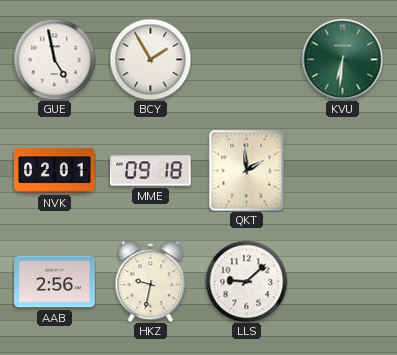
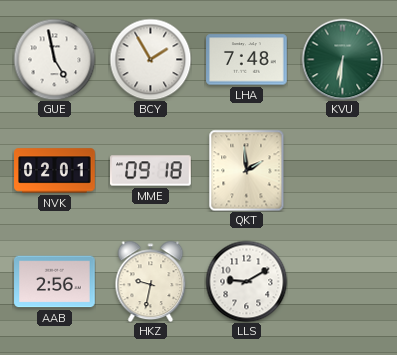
LHA: none -> 7:48 (247, 60)
LLS: 9:08 -> 9:10 (246, 281)
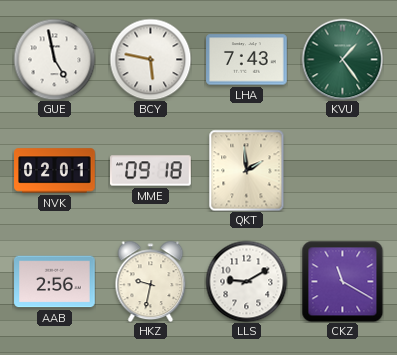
BCY: 1:55 -> 5:47 (150, 59)
LHA: 7:48 -> 7:43 (247, 60)
KVU: 6:31 -> 1:24 (342, 59)
CKZ: none -> 11:20 (342, 281)
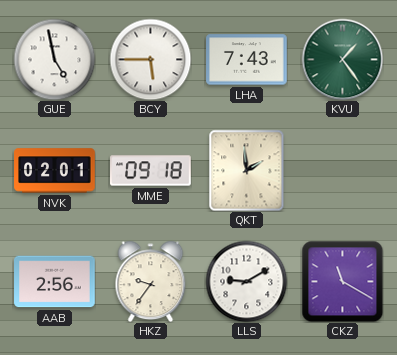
BCY: 5:47 -> 5:45 (150, 59)
HKZ: 9:32 -> 9:36 (151, 281)
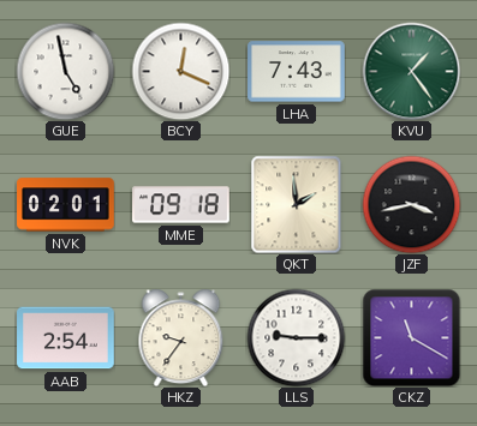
BCY: 5:45 -> 12:19 (180, 71)
JZF: none -> 3:43 (411, 204)
AAB: 2:56 -> 2:54 (66, 338)
LLS: 9:10 -> 9:15 (296, 337)
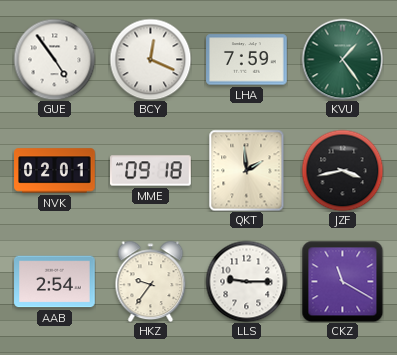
GUE: 4:58 -> 4:54 (54, 59)
LHA: 7:43 -> 7:59 (247, 60)
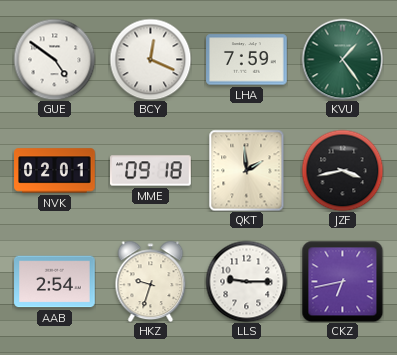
GUE: 4:54 -> 4:51 (54, 59)
HKZ: 9:36 -> 9:33 (151, 281)
CKZ: 11:20 -> 6:43 (342, 281)
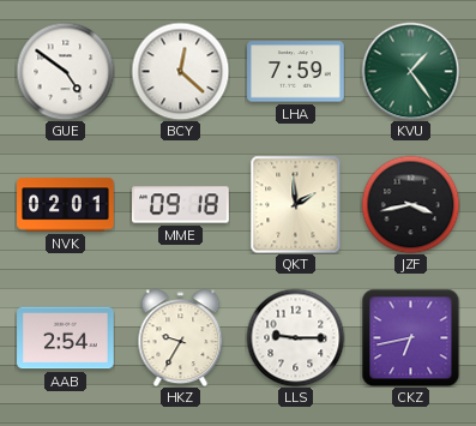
BCY: 12:19 -> 12:22 (180, 71)
HKZ: 9:33 -> 9:35 (181, 337)
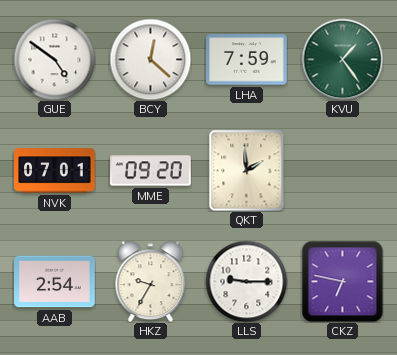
NVK: 02:01 -> 07:01 (55, 171)
MME: 09:18 -> 09:20 (151, 171)
JZF: 3:43 -> none (410, 204)
CKZ: 6:43 -> 6:47 (342, 281)
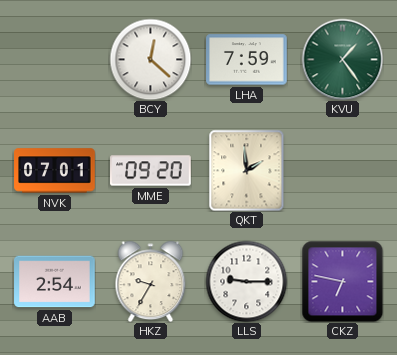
GUE: 4:51 -> none (54, 59)
